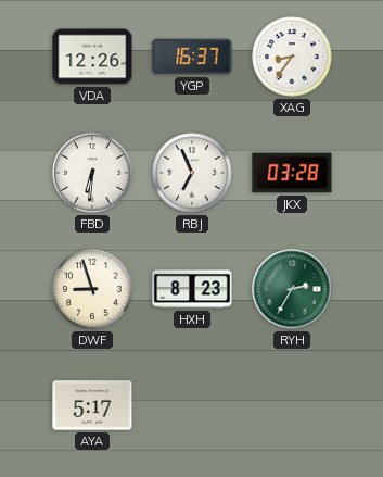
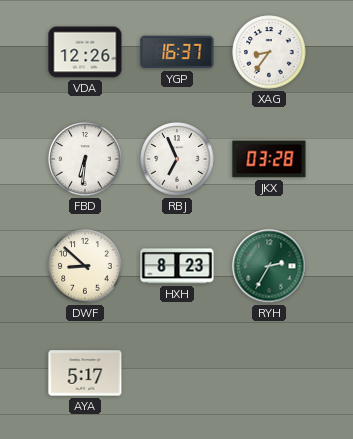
DWF: 8:57 -> 8:52 (85, 266)
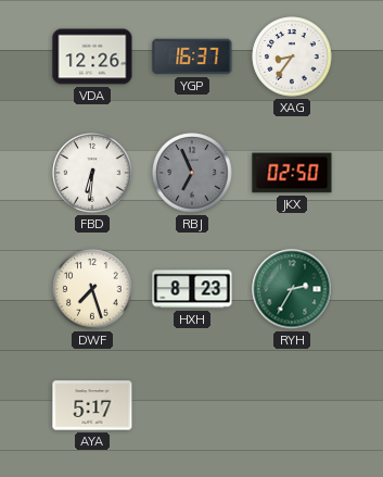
RBJ dial: white -> grey (192, 173)
JKX: 03:28 -> 02:50 (292, 173)
DWF: 8:52 -> 7:27 (92, 289)
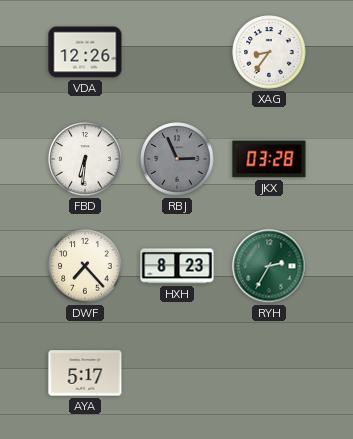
YGP: 16:37 -> none (192, 57)
RBJ: 6:56 -> 2:56 (177, 159)
JKX: 02:50 -> 03:28 (269, 159)
DWF: 7:27 -> 7:23 (85, 266)
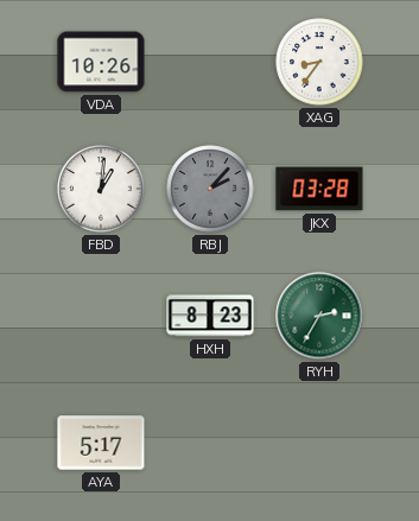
VDA: 12:26 -> 10:26 (101, 62)
FBD: 6:31 -> 1:01 (101, 189)
RBJ: 2:56 -> 2:07 (210, 189)
DWF: 7:23 -> none (85, 266)
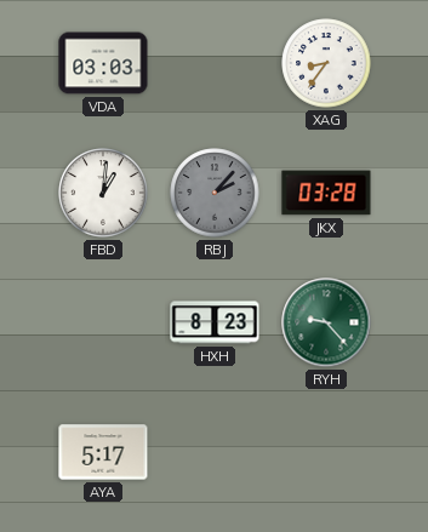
VDA: 10:26 -> 03:03 (103, 63)
RYH: 2:35 -> 9:23 (326, 322)
